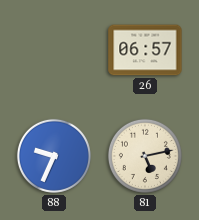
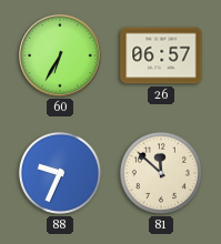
60: none -> 6:35 (60, 55)
81: 5:13 -> 11:52 (161, 173)
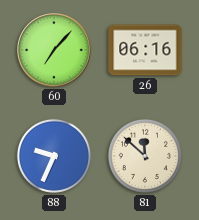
60: 6:35 -> 7:07 (54, 50)
26: 06:57 -> 06:16 (145, 50)
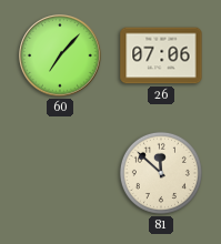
26: 06:16 -> 07:06 (161, 55)
88: 9:34 -> none (54, 156)
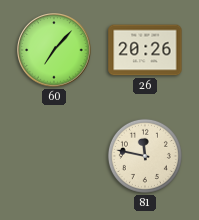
26: 07:06 -> 20:26 (145, 50)
81: 11:52 -> 11:47 (145, 156)
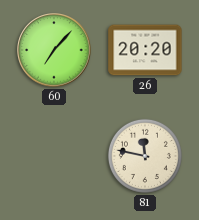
26: 20:26 -> 20:20 (145, 50)
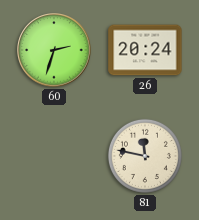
60: 7:07 -> 2:33 (54, 50)
26: 20:20 -> 20:24 (145, 50)
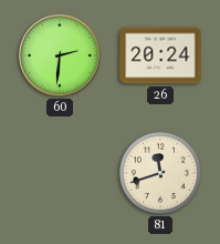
60: 2:33 -> 2:31 (60, 55)
81: 11:47 -> 11:42 (160, 173)
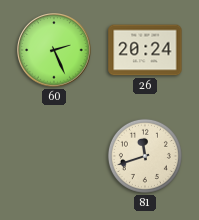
60: 2:31 -> 2:26 (54, 50)
